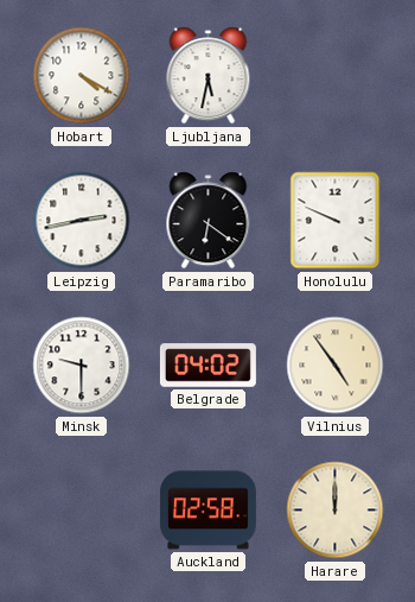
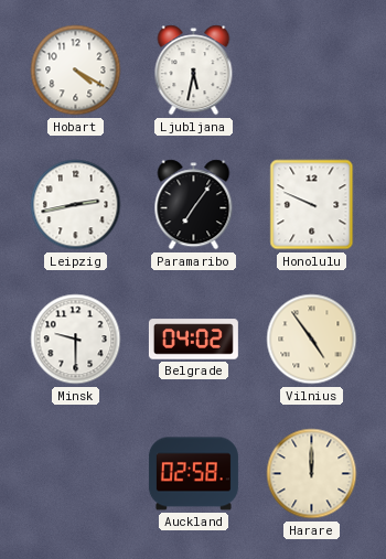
Paramaribo: 6:21 -> 7:06 (194, 205)
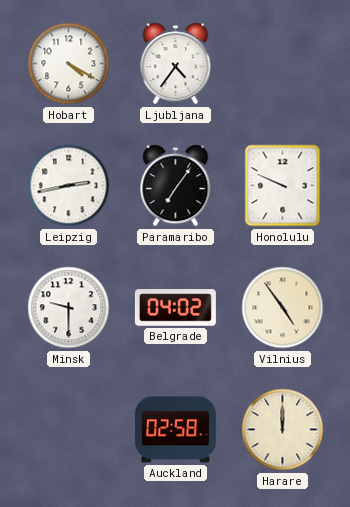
Ljubljana: 5:32 -> 4:36 (176, 64)
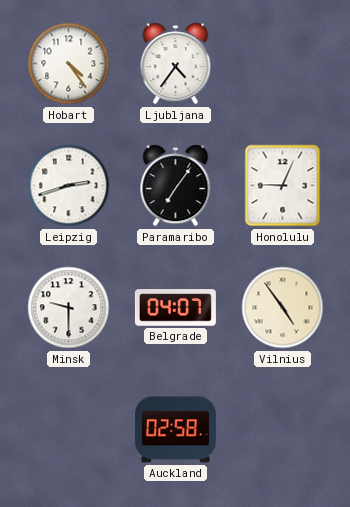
Hobart: 4:20 -> 4:24 (69, 64)
Leipzig: 2:43 -> 2:42 (69, 186)
Honolulu: 9:49 -> 9:04 (283, 186)
Belgrade: 04:02 -> 04:07 (175, 308)
Harare: 12:00 -> none (283, 430)
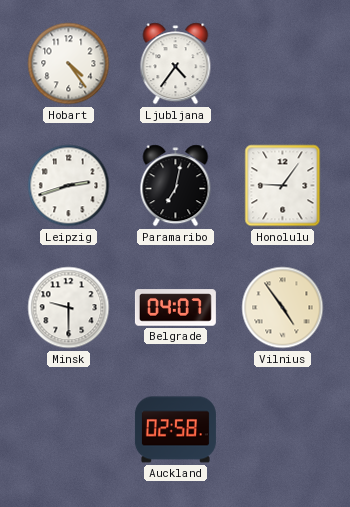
Paramaribo: 7:06 -> 7:02 (176, 186)
Honolulu: 9:04 -> 9:06 (283, 186)
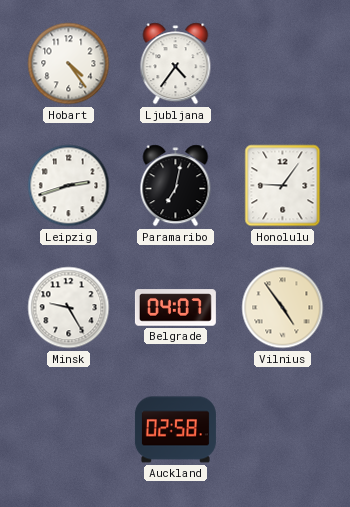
Minsk: 9:30 -> 9:25 (69, 308)
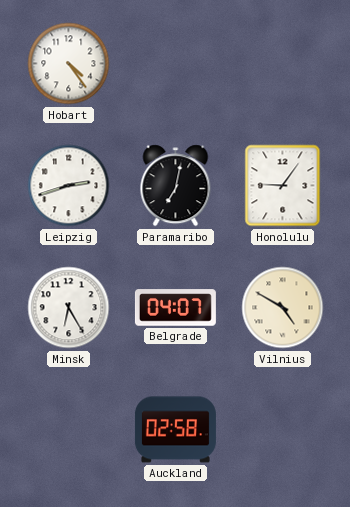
Ljubljana: 4:36 -> none (176, 64)
Minsk: 9:25 -> 6:25 (69, 308)
Vilnius: 4:54 -> 4:50 (283, 308)
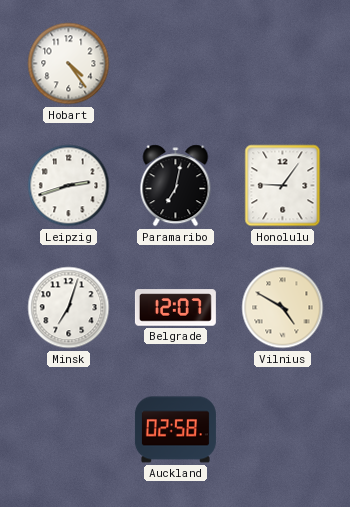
Minsk: 6:25 -> 7:03 (69, 308)
Belgrade: 04:07 -> 12:07 (175, 308)
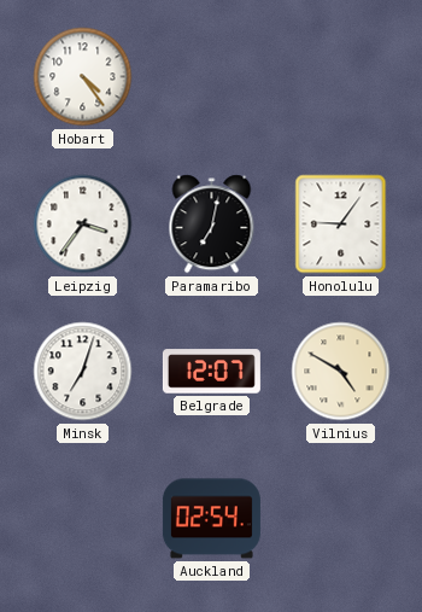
Leipzig: 2:42 -> 3:36 (83, 225)
Auckland: 02:58 -> 02:54 (211, 519)
